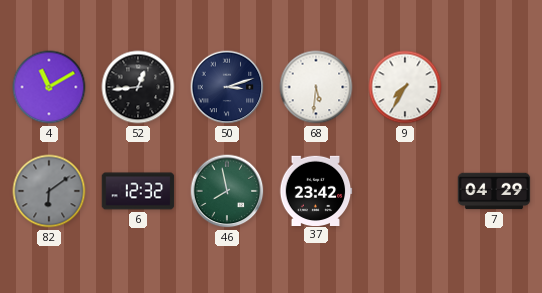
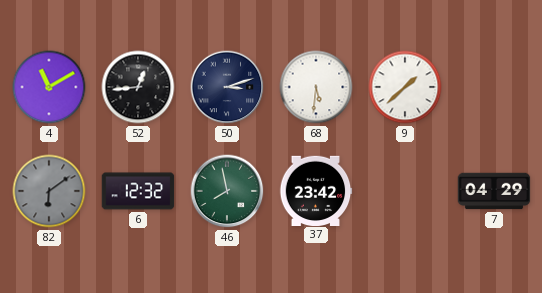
9: 7:35 -> 1:38 (405, 87)
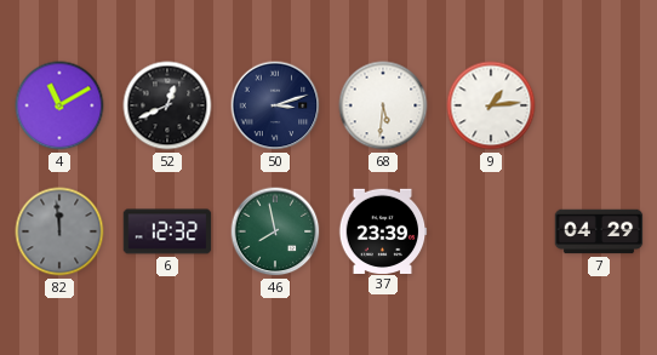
52: 12:44 -> 12:41 (167, 105)
9: 1:38 -> 1:14 (491, 105)
82: 6:09 -> 11:59 (59, 231)
37: 23:42 -> 23:39 (383, 230)
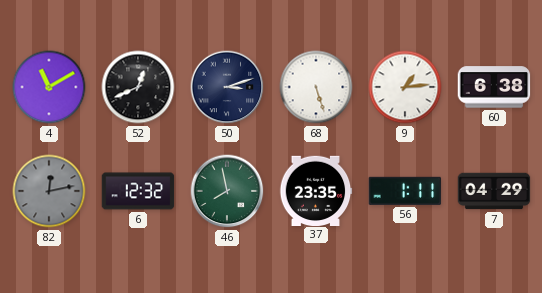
68: 5:31 -> 5:27 (316, 87)
60: none -> 6:38 (494, 87)
82: 11:59 -> 12:13 (49, 191)
37: 23:39 -> 23:35 (316, 190)
56: none -> 1:11 (405, 191)
